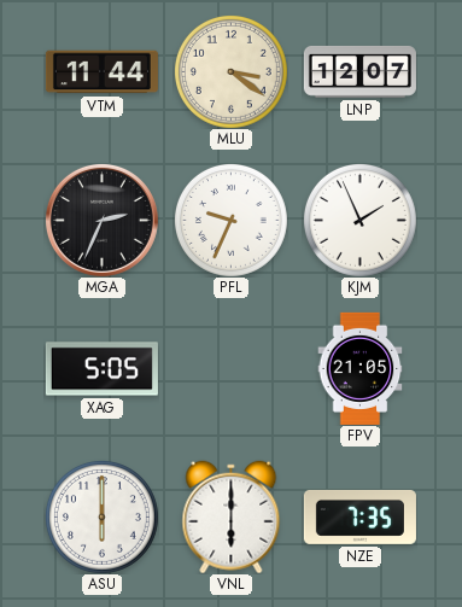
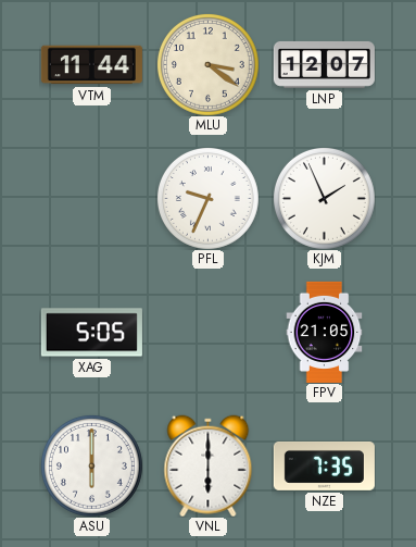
MGA: 2:34 -> none (101, 220)
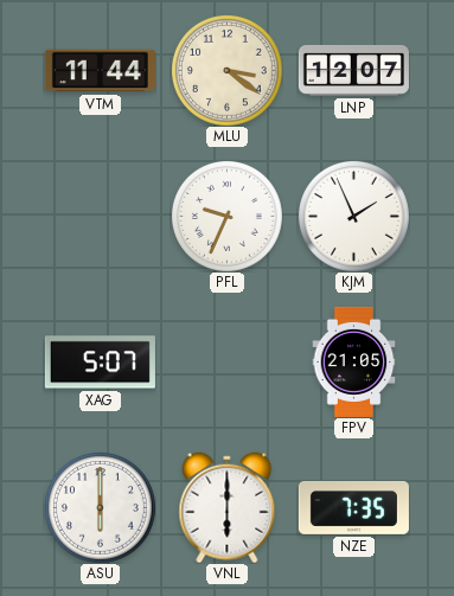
XAG: 5:05 -> 5:07 (100, 363)
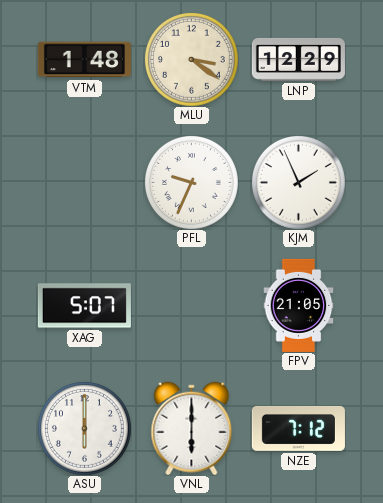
VTM: 11:44 -> 1:48 (84, 60)
LNP: 12:07 -> 12:29 (298, 59)
NZE: 7:35 -> 7:12 (298, 428)
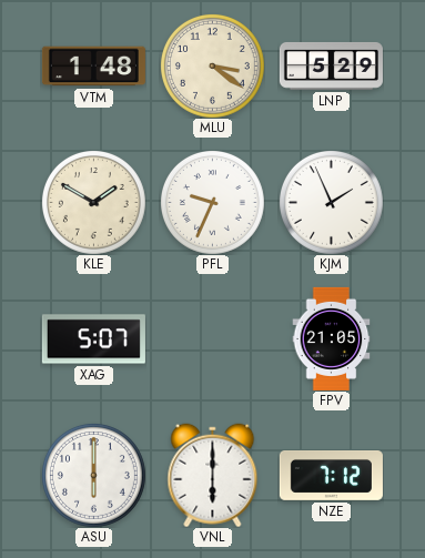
LNP: 12:29 -> 5:29 (331, 65)
KLE: none -> 1:50 (93, 202)
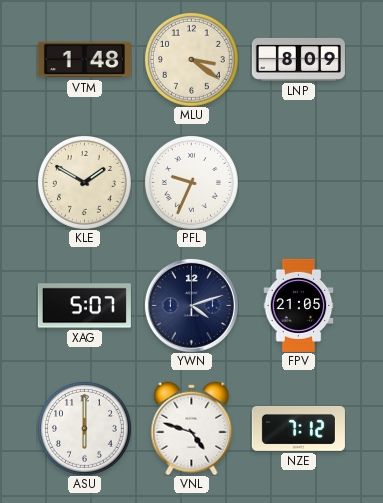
LNP: 5:29 -> 8:09 (298, 59)
KJM: 1:56 -> none (331, 202)
YWN: none -> 4:12 (191, 305)
VNL: 6:00 -> 4:48 (192, 428)
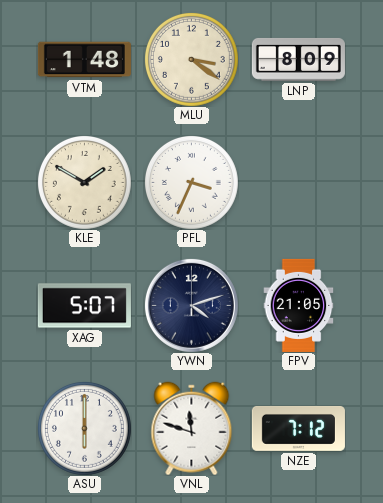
PFL: 9:34 -> 3:34 (191, 182)
VNL: 4:48 -> 11:48 (192, 428)
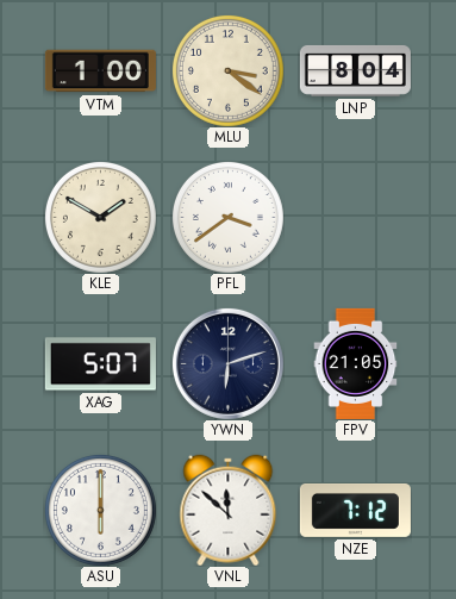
VTM: 1:48 -> 1:00 (100, 71)
LNP: 8:09 -> 8:04 (355, 70)
PFL: 3:34 -> 3:39 (227, 217)
YWN: 4:12 -> 6:12 (227, 363)
VNL: 11:48 -> 11:52 (229, 510)
